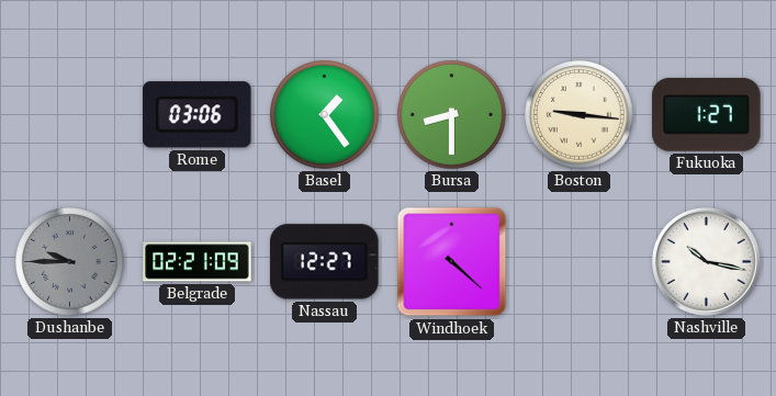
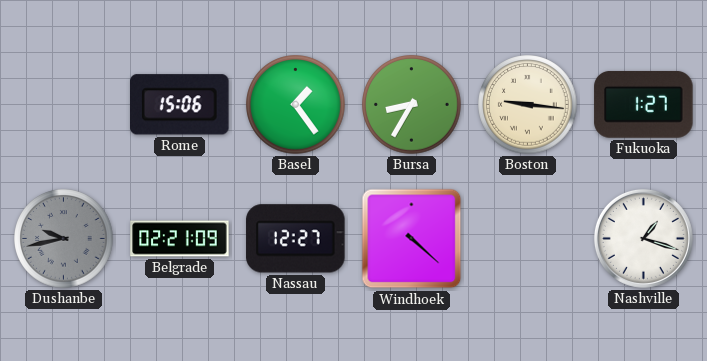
Rome: 03:06 -> 15:06 (180, 105)
Bursa: 8:30 -> 8:35 (412, 105)
Dushanbe: 9:45 -> 9:43 (64, 239)
Nashville: 10:17 -> 1:18 (643, 238)
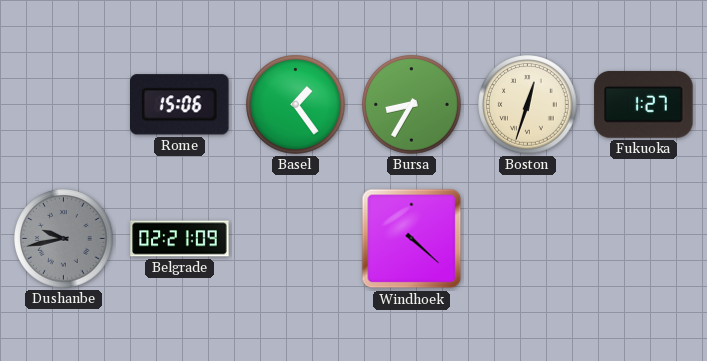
Boston: 9:16 -> 12:33 (528, 105)
Nassau: 12:27 -> none (296, 239)
Nashville: 1:18 -> none (643, 238)
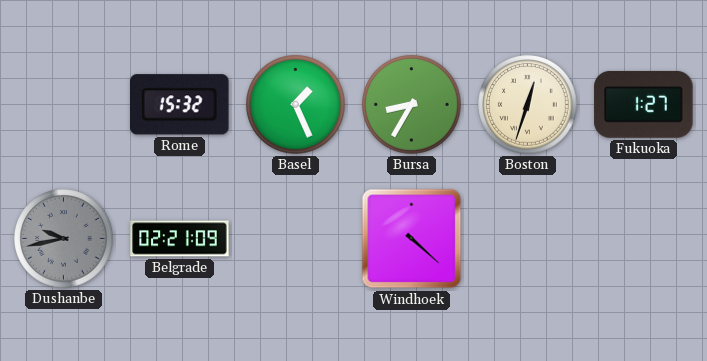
Rome: 15:06 -> 15:32 (180, 105)
Basel: 1:24 -> 1:26 (296, 105)
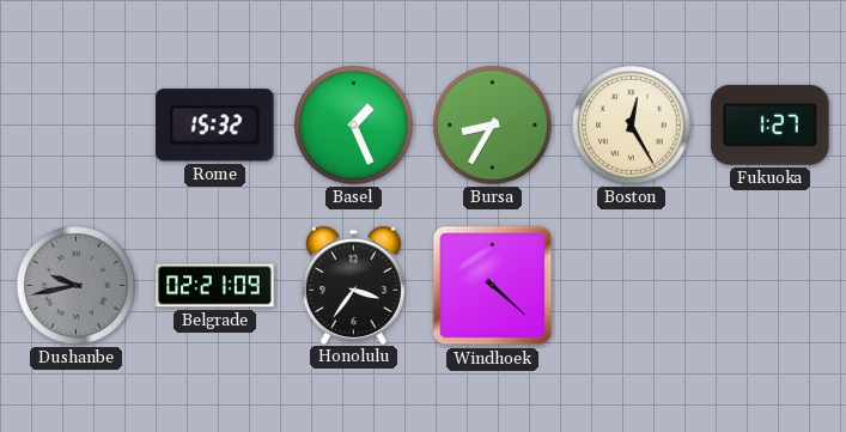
Boston: 12:33 -> 12:25 (632, 126)
Honolulu: none -> 3:36 (353, 285)
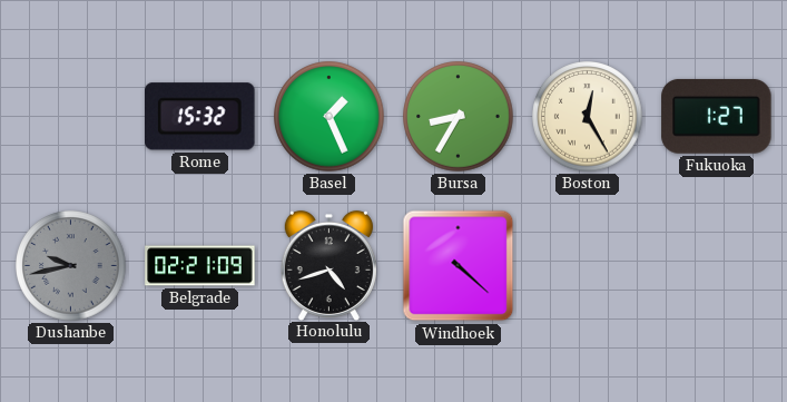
Honolulu: 3:36 -> 4:42 (328, 265)
